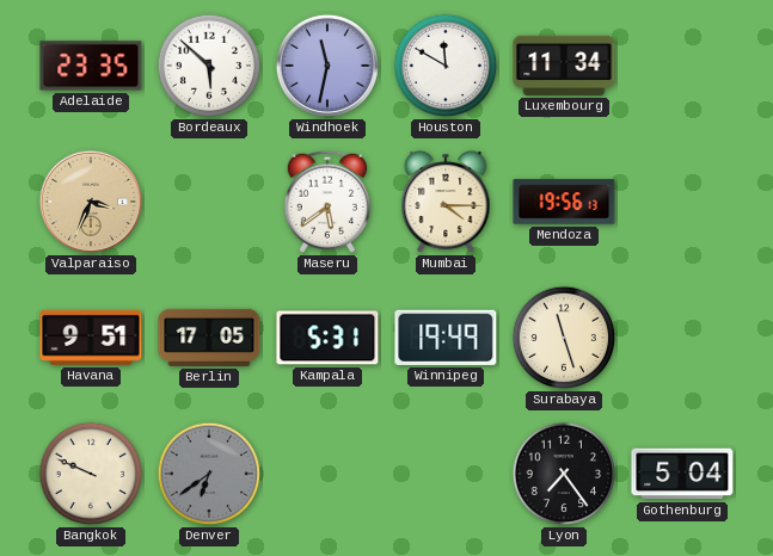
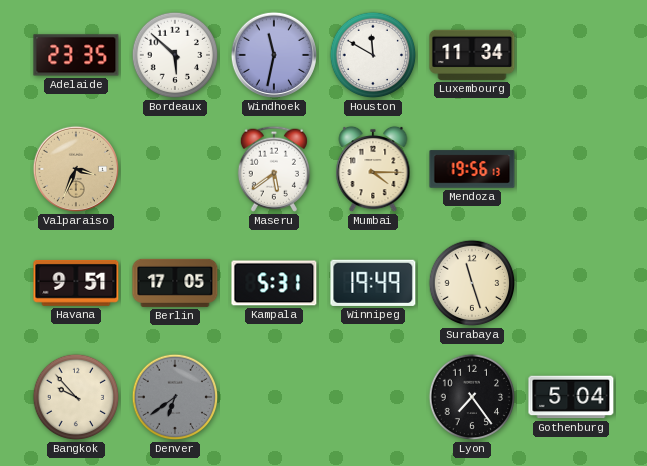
Bangkok: 9:49 -> 9:53 (76, 397)
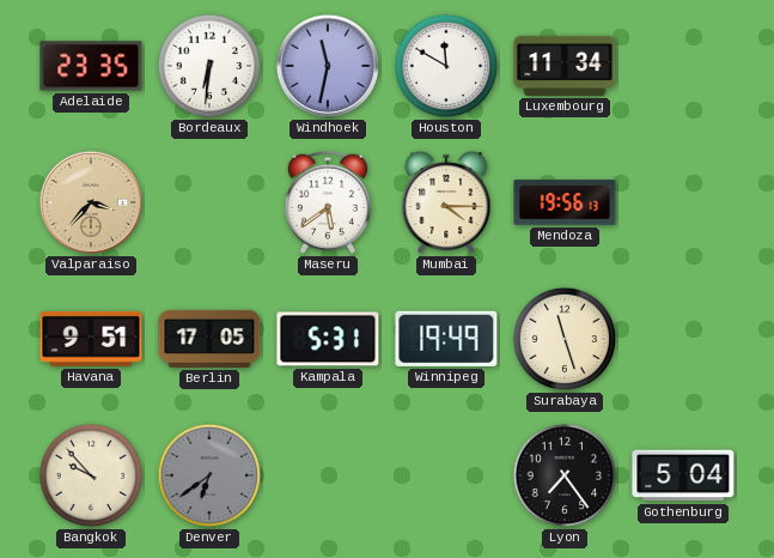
Bordeaux: 5:52 -> 6:31 (209, 66)
Valparaiso: 3:34 -> 3:37 (91, 202)
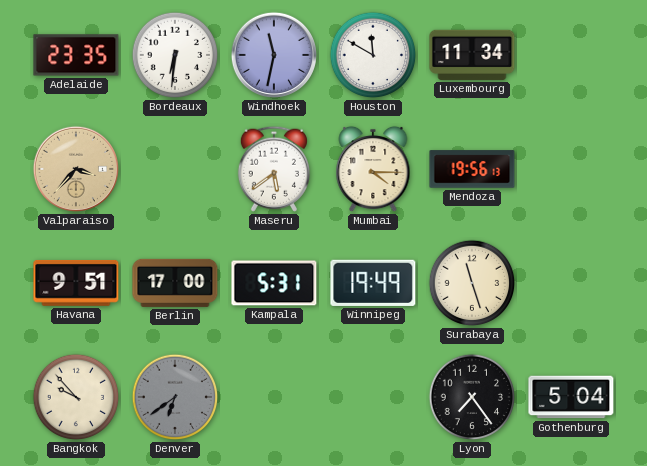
Berlin: 17:05 -> 17:00 (175, 283)
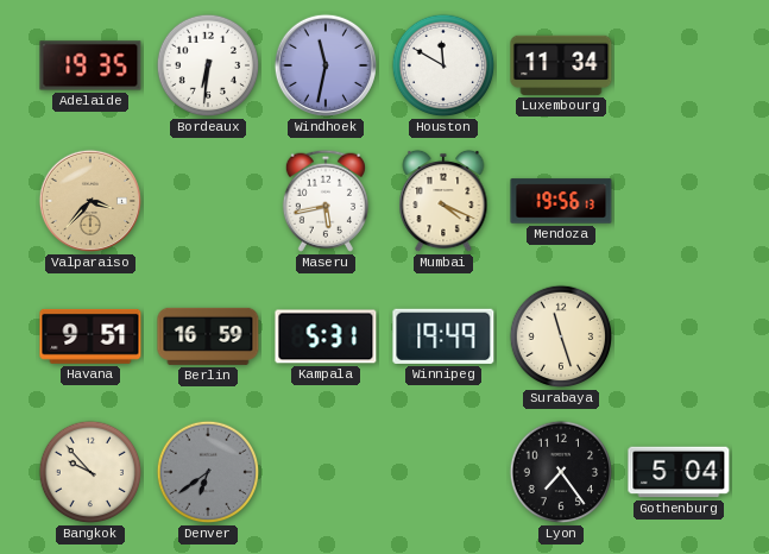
Adelaide: 23:35 -> 19:35 (90, 65)
Maseru: 5:39 -> 5:43 (326, 201)
Mumbai: 4:15 -> 4:19 (443, 201)
Berlin: 17:00 -> 16:59 (208, 336)
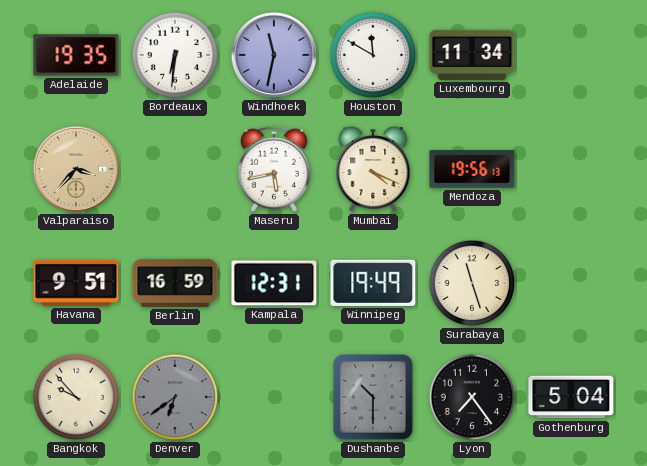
Kampala: 5:31 -> 12:31 (274, 283)
Dushanbe: none -> 10:30 (373, 397)
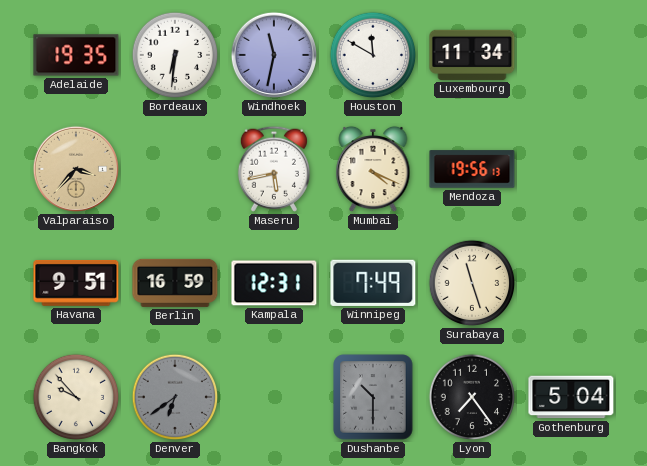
Winnipeg: 19:49 -> 7:49 (373, 283)
